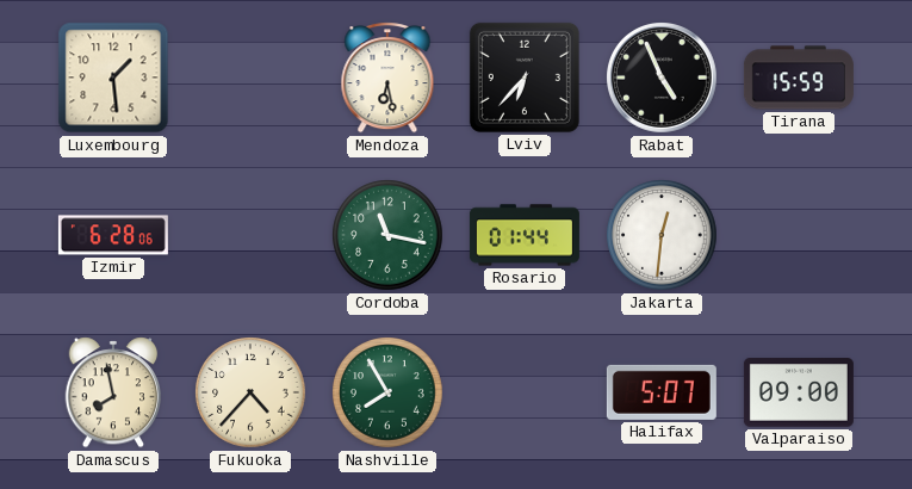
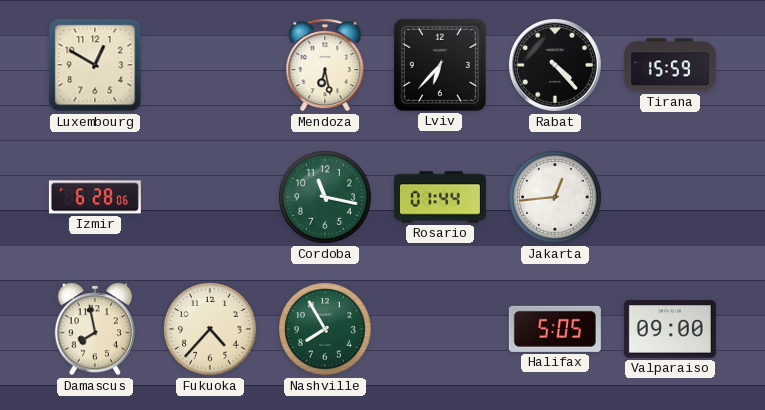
Luxembourg: 1:29 -> 12:50 (95, 65)
Rabat: 4:56 -> 4:23 (556, 66)
Jakarta: 12:31 -> 12:44 (555, 197)
Halifax: 5:07 -> 5:05 (555, 329)
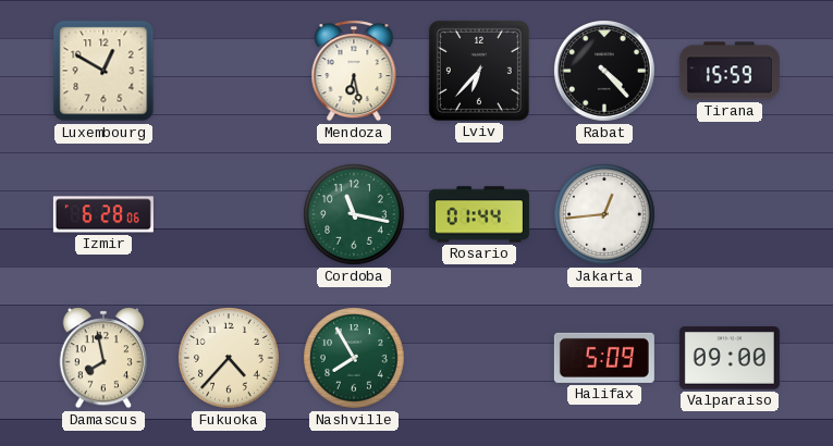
Halifax: 5:05 -> 5:09 (604, 358)
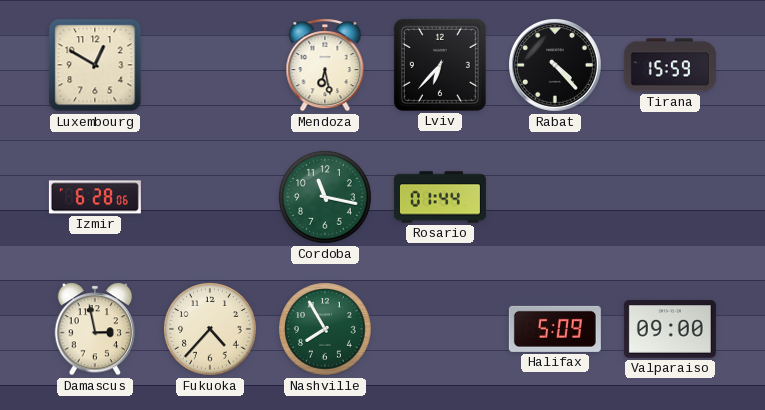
Jakarta: 12:44 -> none (604, 214)
Damascus: 7:58 -> 2:58 (95, 329)
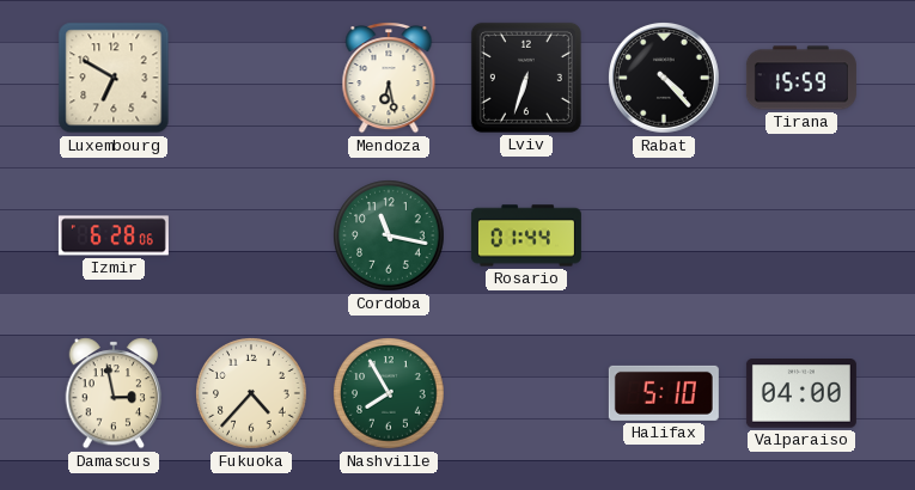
Luxembourg: 12:50 -> 6:50 (114, 78)
Lviv: 6:37 -> 6:33 (526, 78)
Halifax: 5:09 -> 5:10 (664, 393)
Valparaiso: 09:00 -> 04:00 (801, 393)
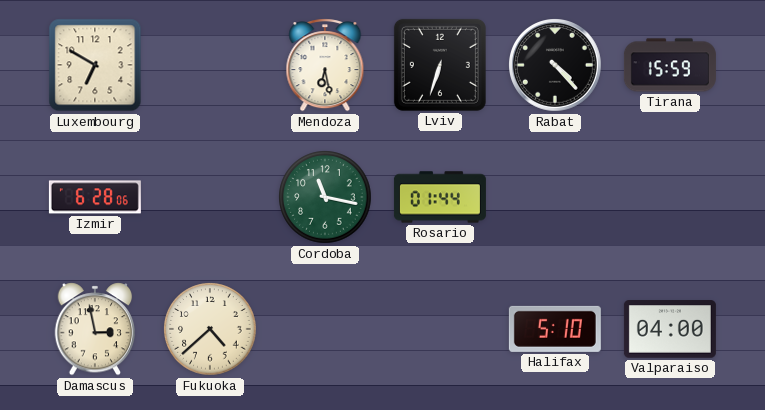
Fukuoka: 4:37 -> 4:38 (210, 329)
Nashville: 7:55 -> none (389, 393)
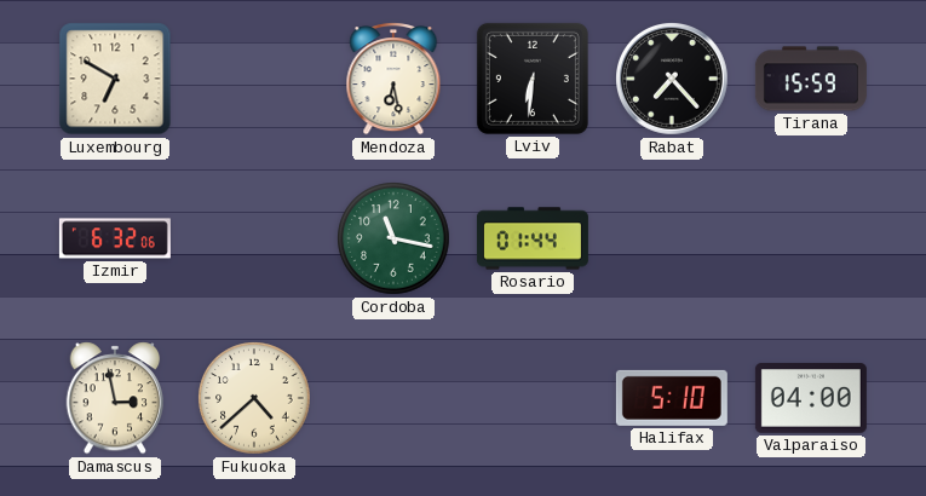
Lviv: 6:33 -> 6:31 (533, 79)
Rabat: 4:23 -> 7:23 (673, 80)
Izmir: 6:28 -> 6:32 (115, 238)
